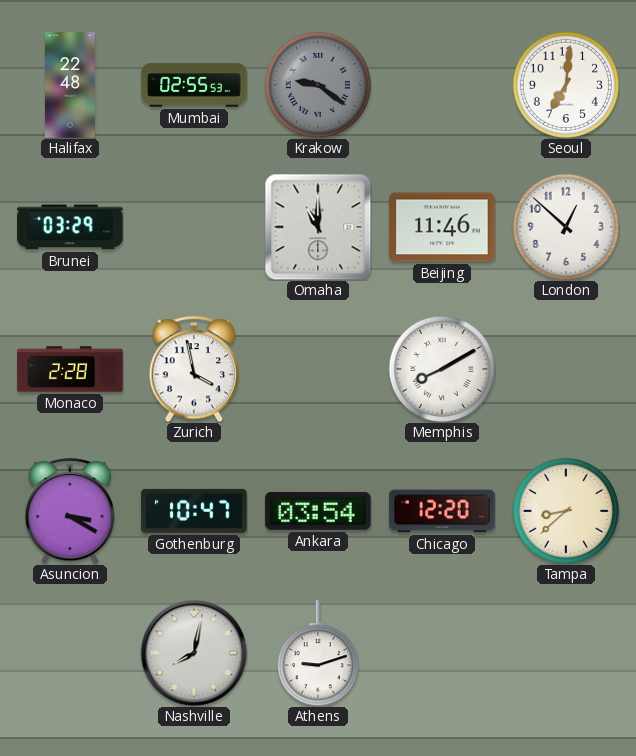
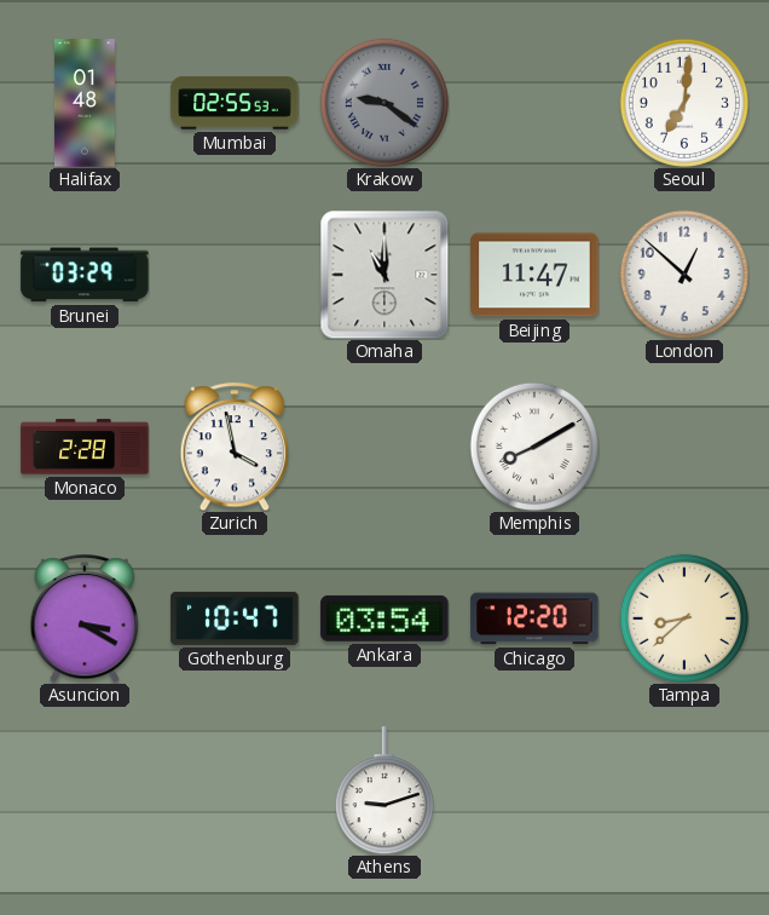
Halifax: 22:48 -> 01:48 (85, 103)
Beijing: 11:46 -> 11:47 (534, 275)
Nashville: 8:02 -> none (194, 653)
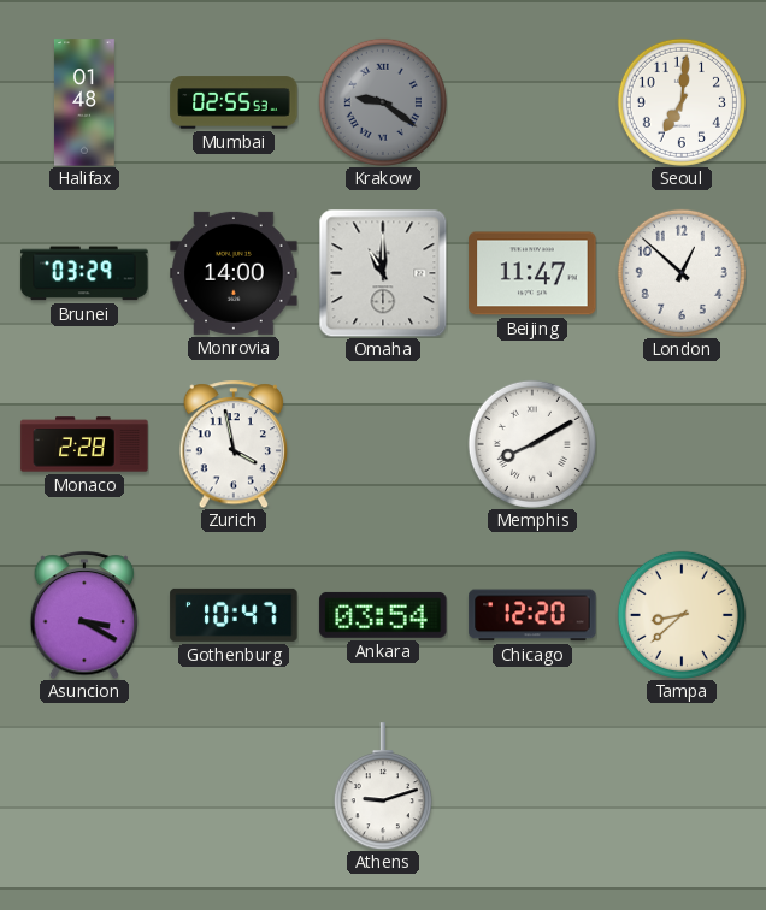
Monrovia: none -> 14:00 (234, 273)
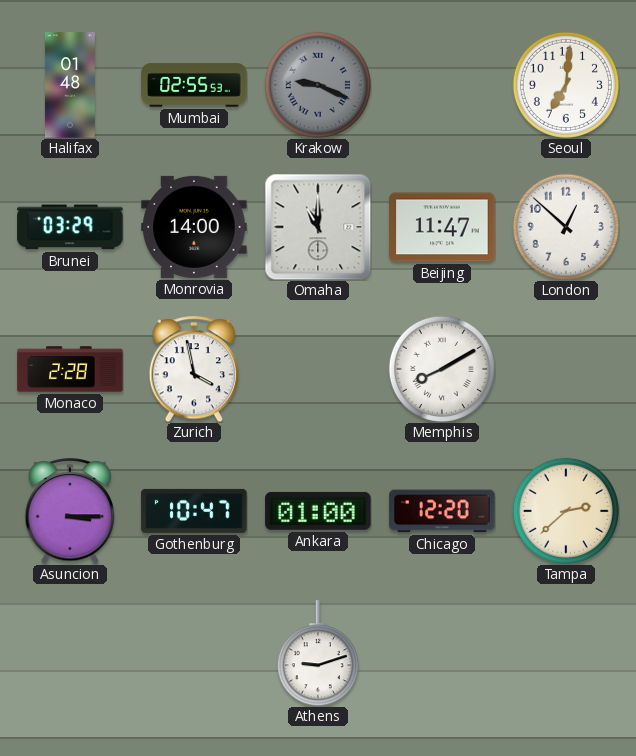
Krakow: 9:21 -> 9:19 (318, 85)
Asuncion: 3:20 -> 3:15 (70, 511)
Ankara: 03:54 -> 01:00 (318, 511)
Tampa: 8:38 -> 2:38 (566, 511)
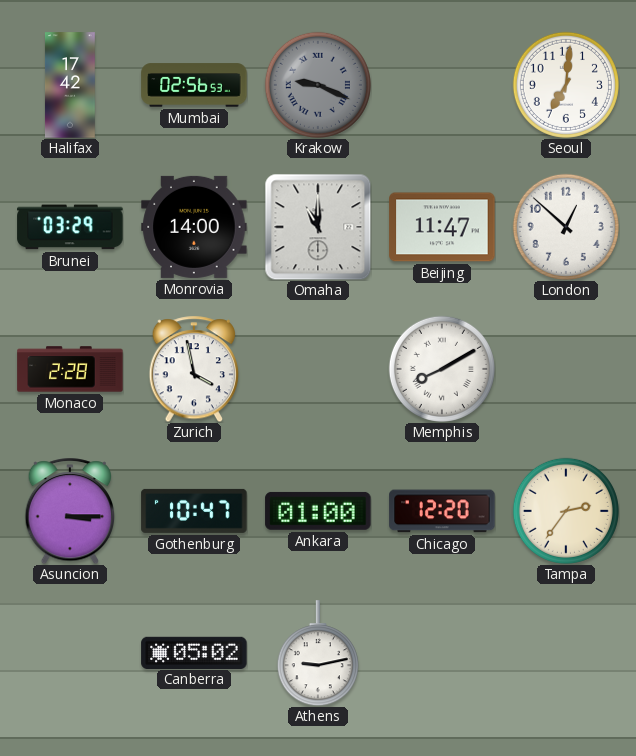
Halifax: 01:48 -> 17:42 (70, 85)
Mumbai: 02:55 -> 02:56 (194, 85)
Tampa: 2:38 -> 2:36 (566, 511)
Canberra: none -> 05:02 (194, 652)
Athens: 9:12 -> 9:13 (318, 653)
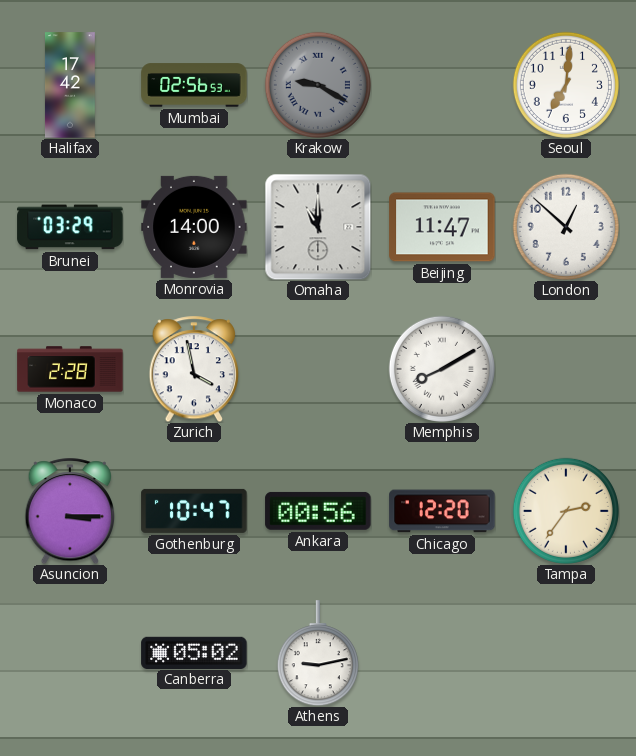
Krakow: 9:19 -> 9:20 (318, 85)
Ankara: 01:00 -> 00:56 (318, 511)
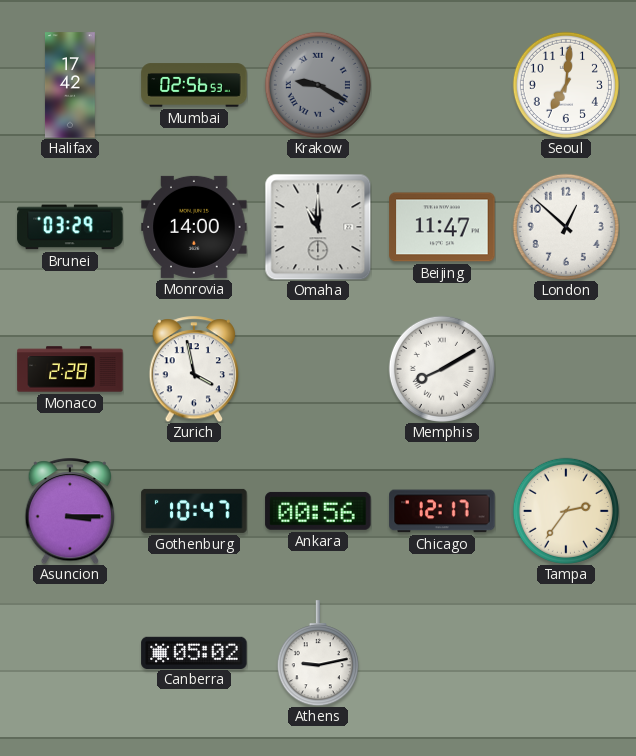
Chicago: 12:20 -> 12:17 (442, 511)
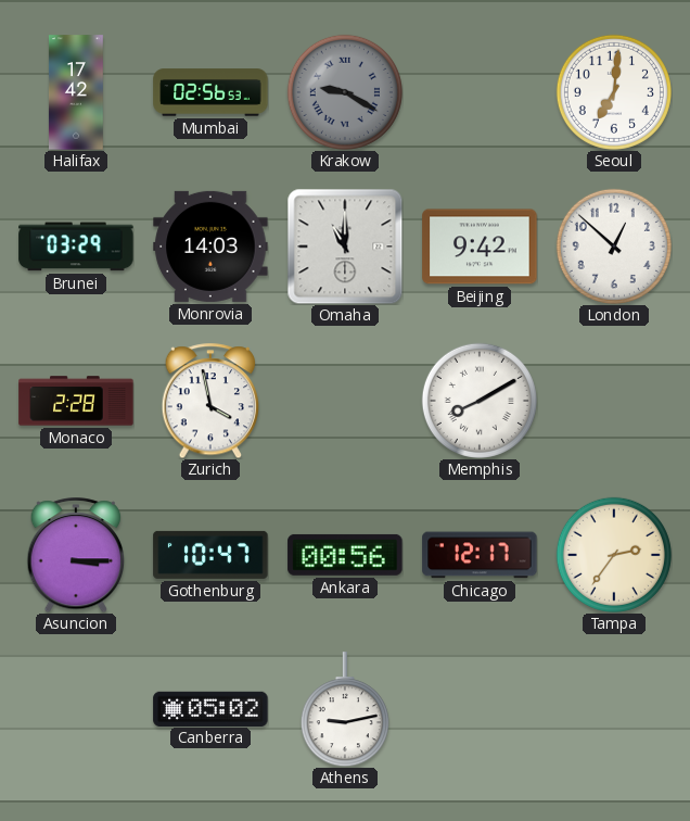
Monrovia: 14:00 -> 14:03 (210, 247)
Beijing: 11:47 -> 9:42 (480, 247)
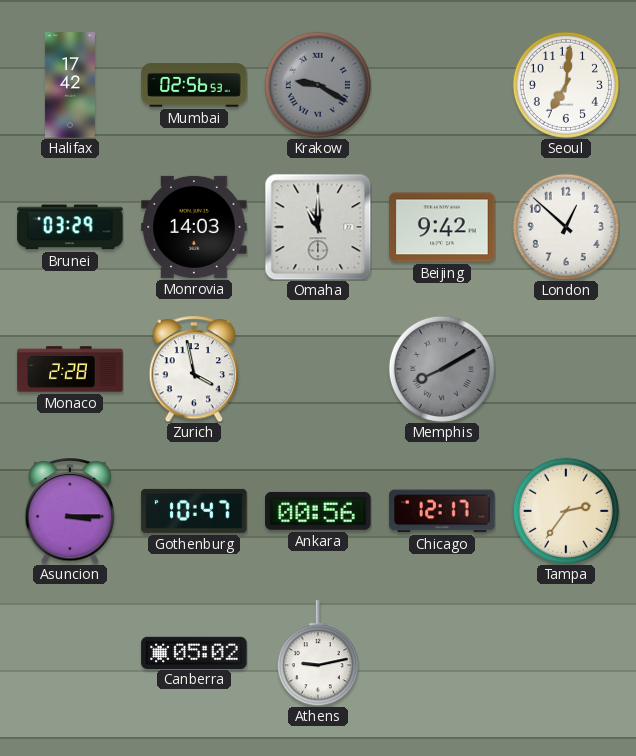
Memphis dial: white -> grey (442, 369)
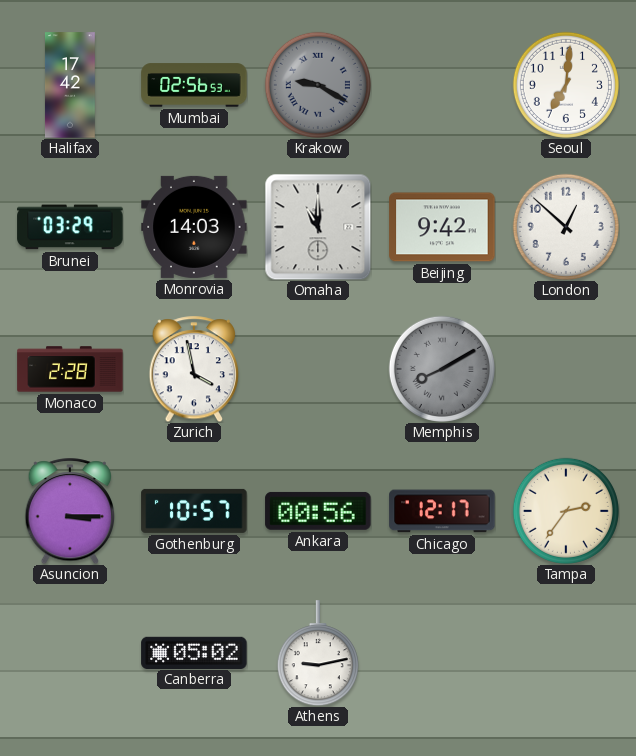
Gothenburg: 10:47 -> 10:57 (194, 511)
